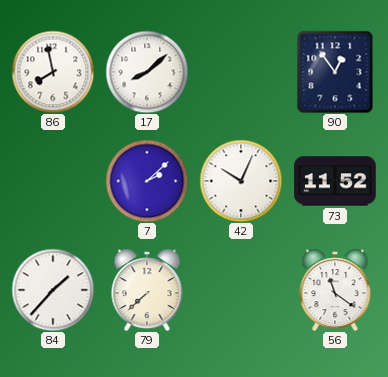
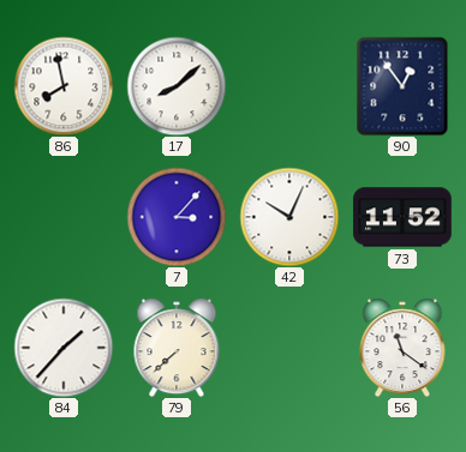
7: 2:08 -> 3:07 (177, 217)
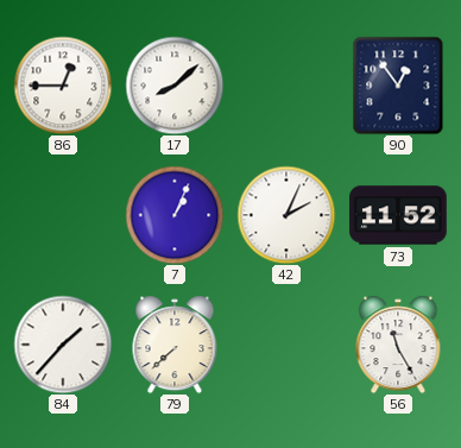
86: 7:58 -> 12:45 (63, 86)
7: 3:07 -> 1:04 (175, 215)
42: 10:04 -> 2:04 (286, 215)
56: 11:21 -> 11:25 (398, 345)
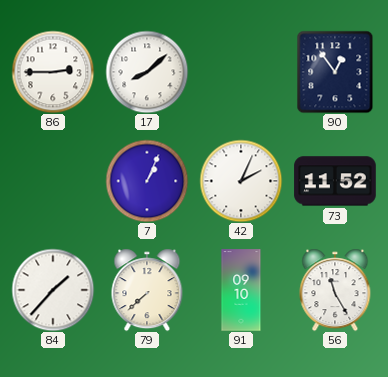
86: 12:45 -> 2:45 (53, 72)
91: none -> 09:10 (241, 290)
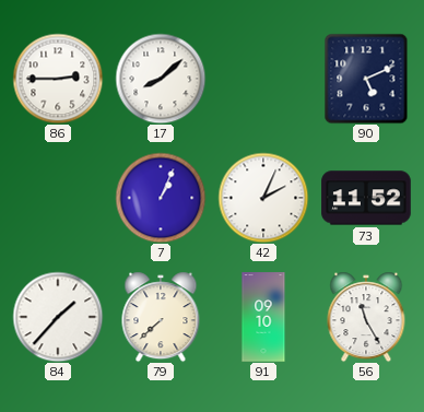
90: 12:54 -> 5:11 (366, 79)
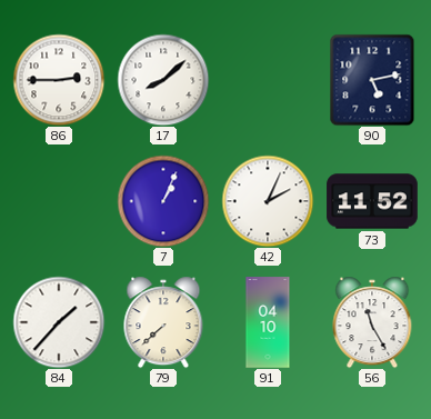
90: 5:11 -> 5:13 (372, 80)
91: 09:10 -> 04:10 (268, 322)
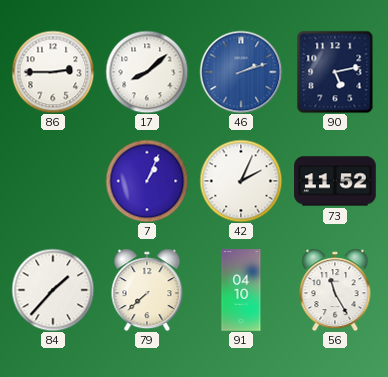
46: none -> 2:12 (241, 72)
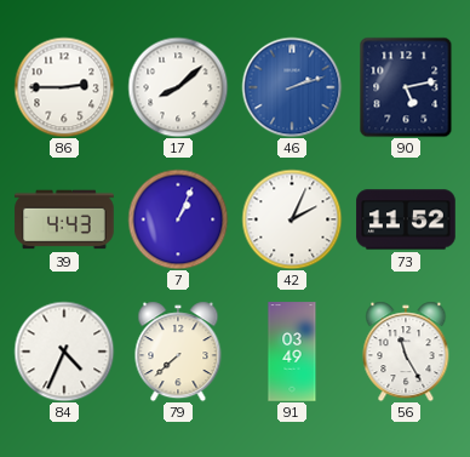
39: none -> 4:43 (64, 219)
84: 1:37 -> 4:34 (64, 352)
91: 04:10 -> 03:49 (292, 352)
